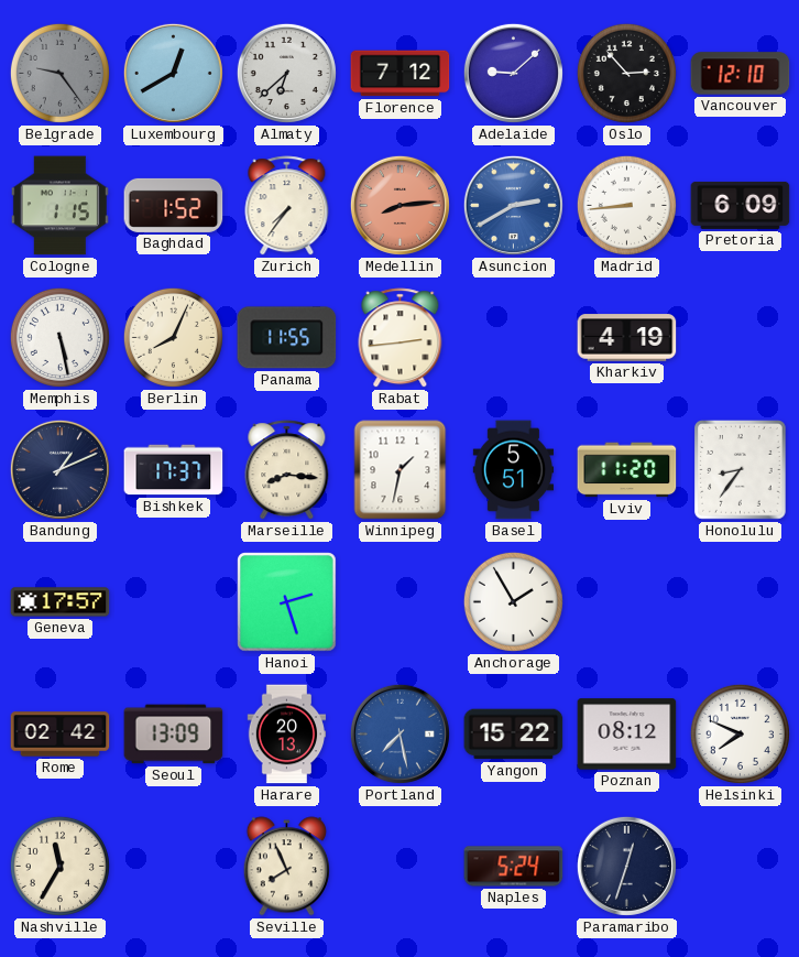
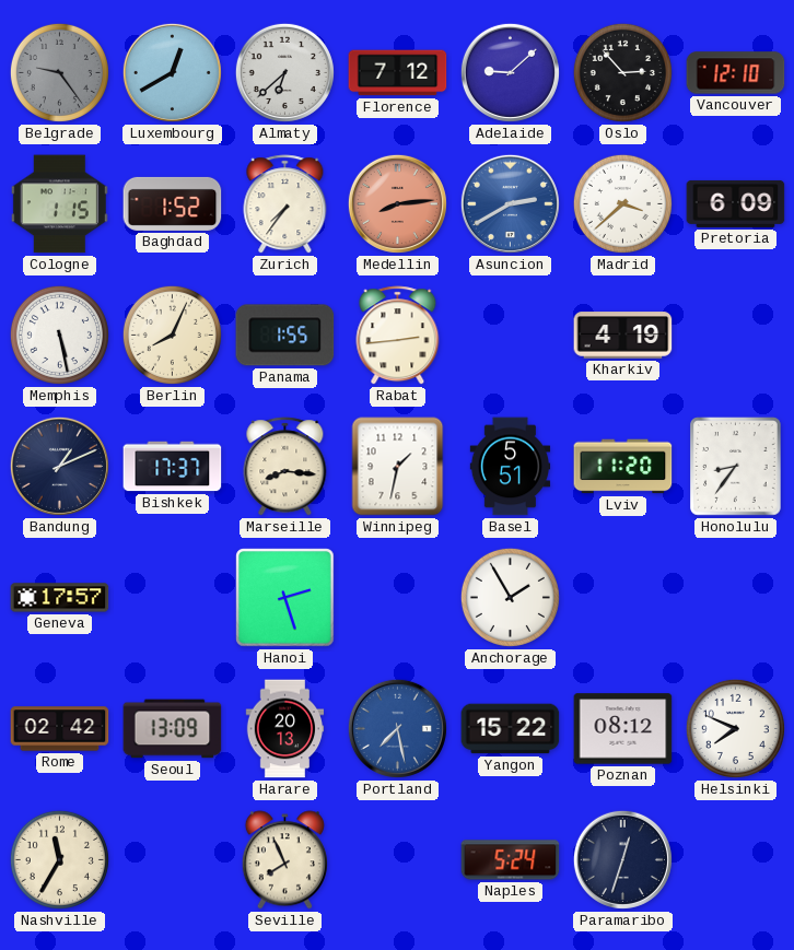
Madrid: 8:44 -> 3:38 (622, 203)
Panama: 11:55 -> 1:55 (285, 336)
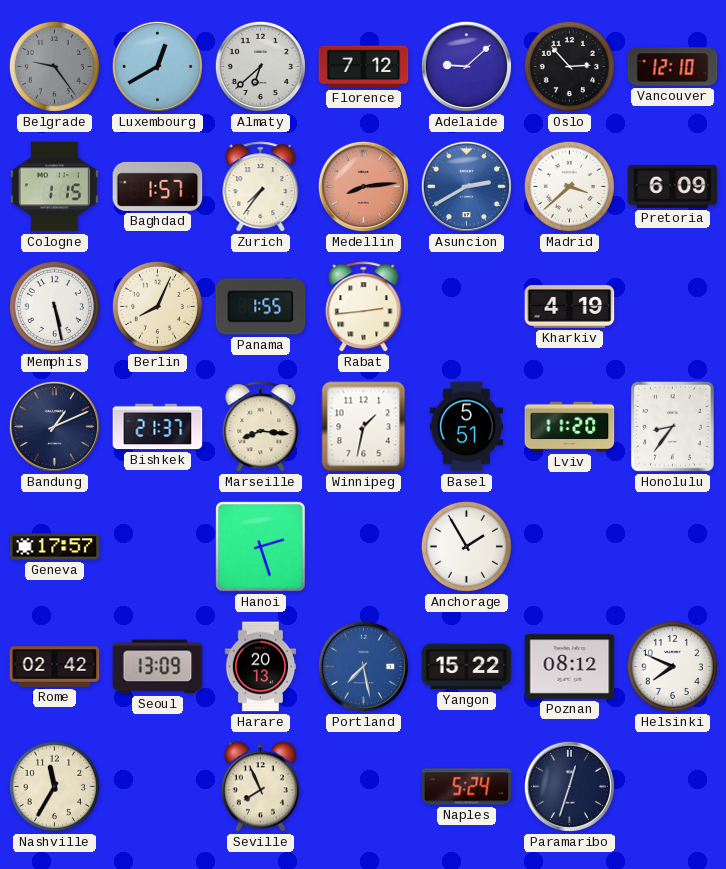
Baghdad: 1:52 -> 1:57 (158, 186)
Bishkek: 17:37 -> 21:37 (158, 427)
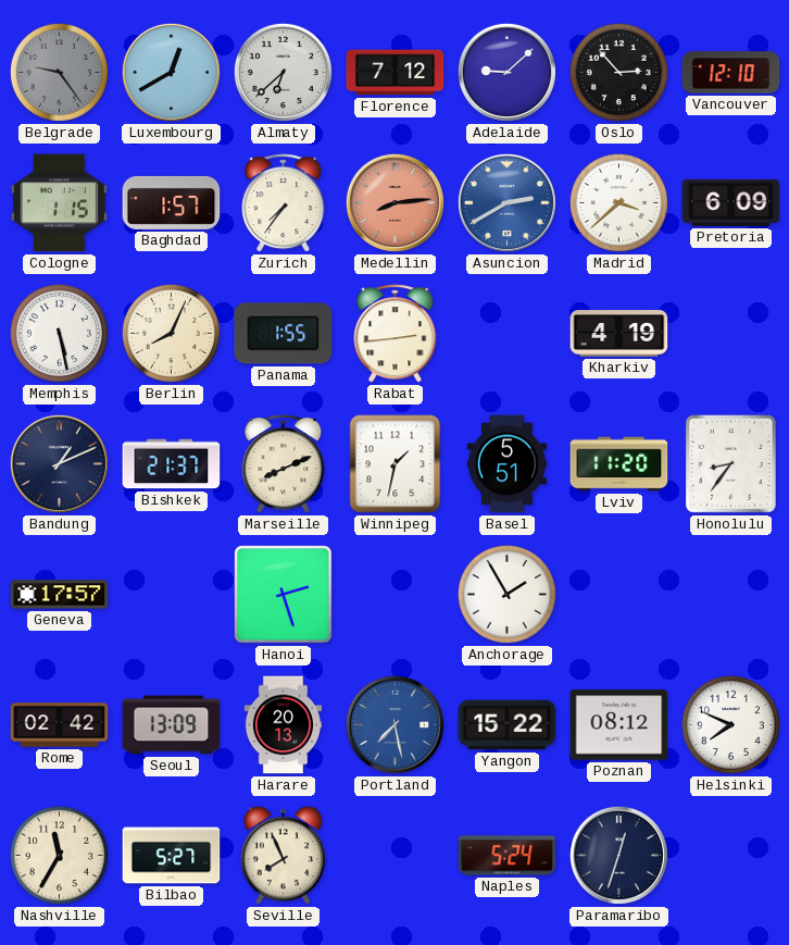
Marseille: 8:16 -> 8:11 (284, 464)
Bilbao: none -> 5:27 (172, 856)
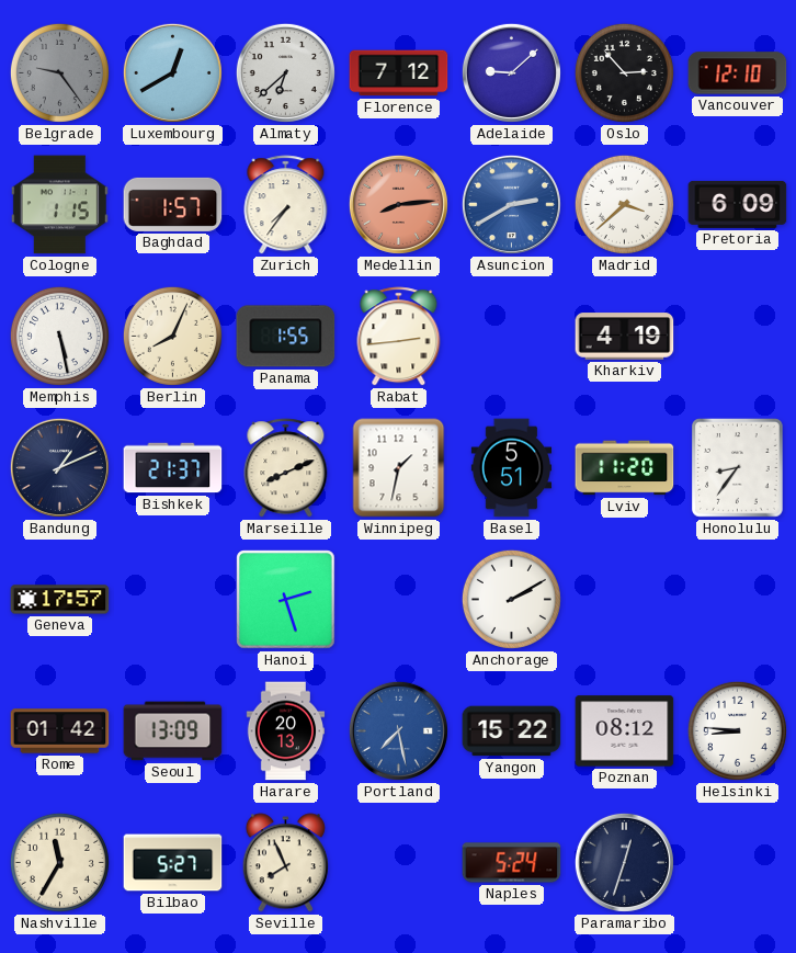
Anchorage: 1:55 -> 2:10 (511, 599)
Rome: 02:42 -> 01:42 (60, 731)
Helsinki: 7:49 -> 8:46 (737, 730)
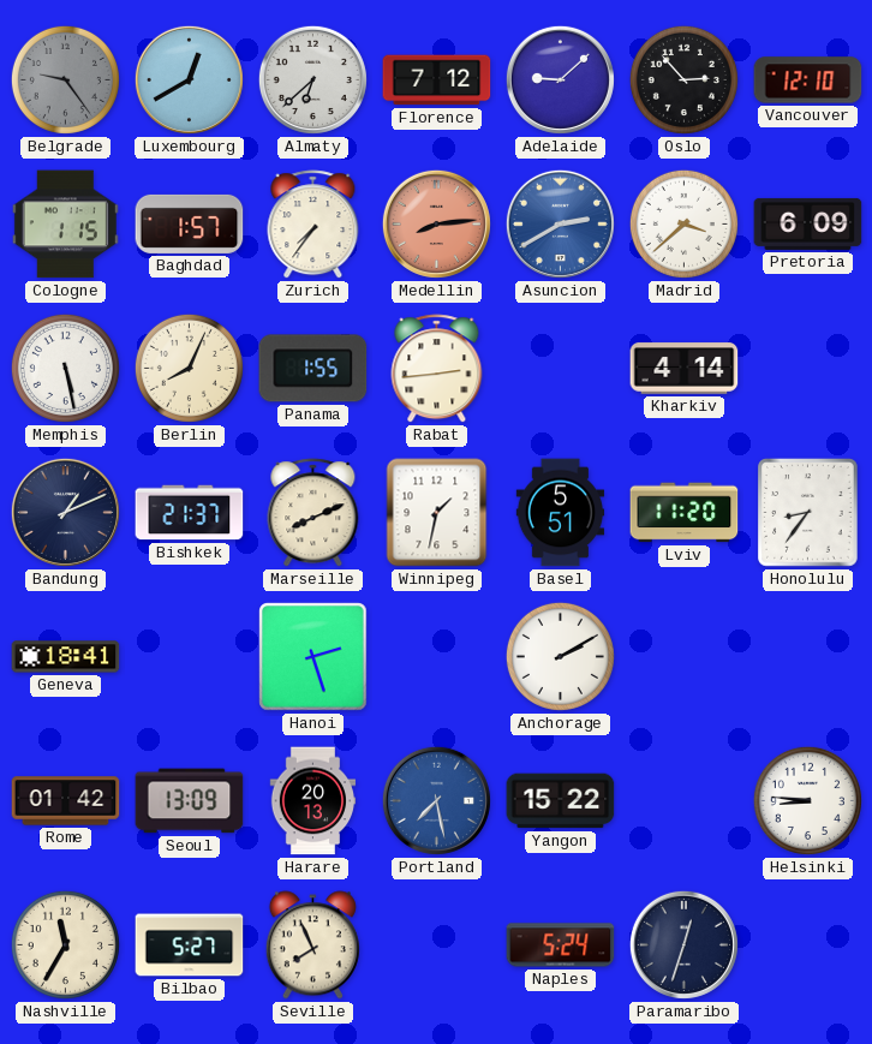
Kharkiv: 4:19 -> 4:14 (685, 369)
Geneva: 17:57 -> 18:41 (66, 657)
Poznan: 08:12 -> none (625, 731)
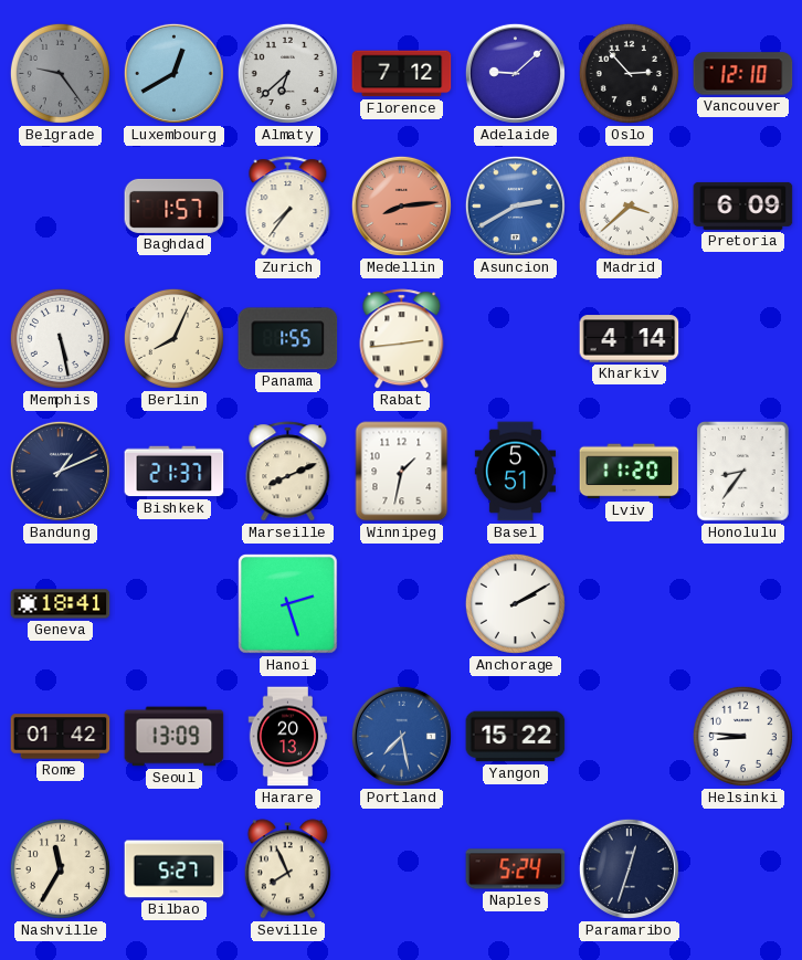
Cologne: 1:15 -> none (65, 225)
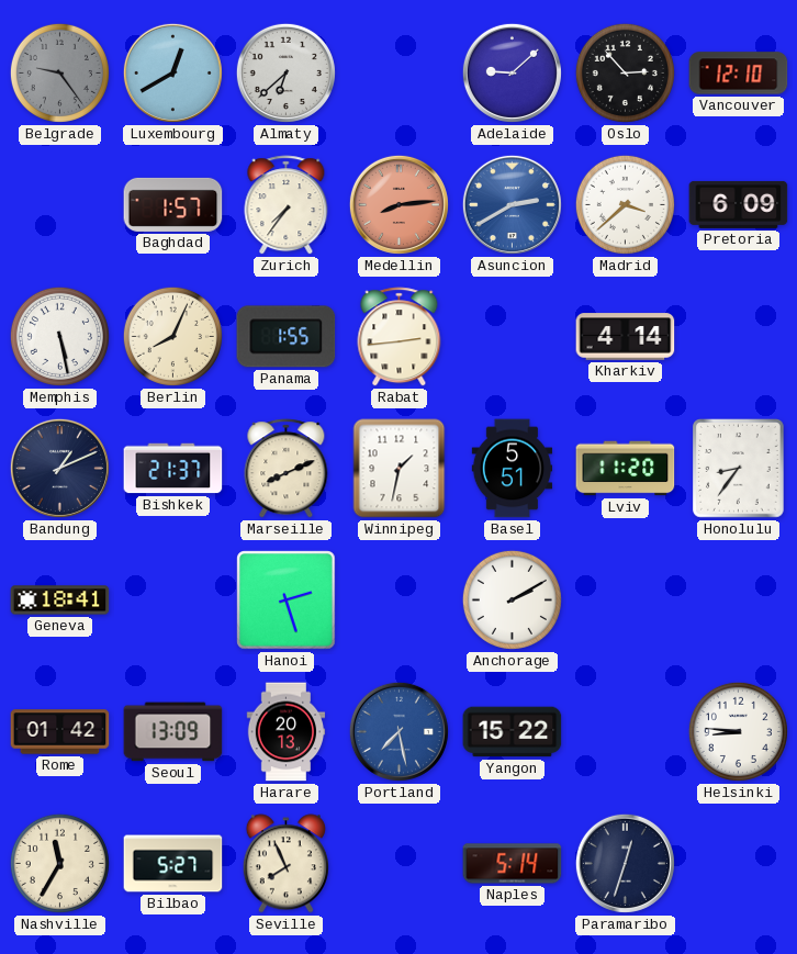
Florence: 7:12 -> none (402, 74)
Naples: 5:24 -> 5:14 (513, 864)
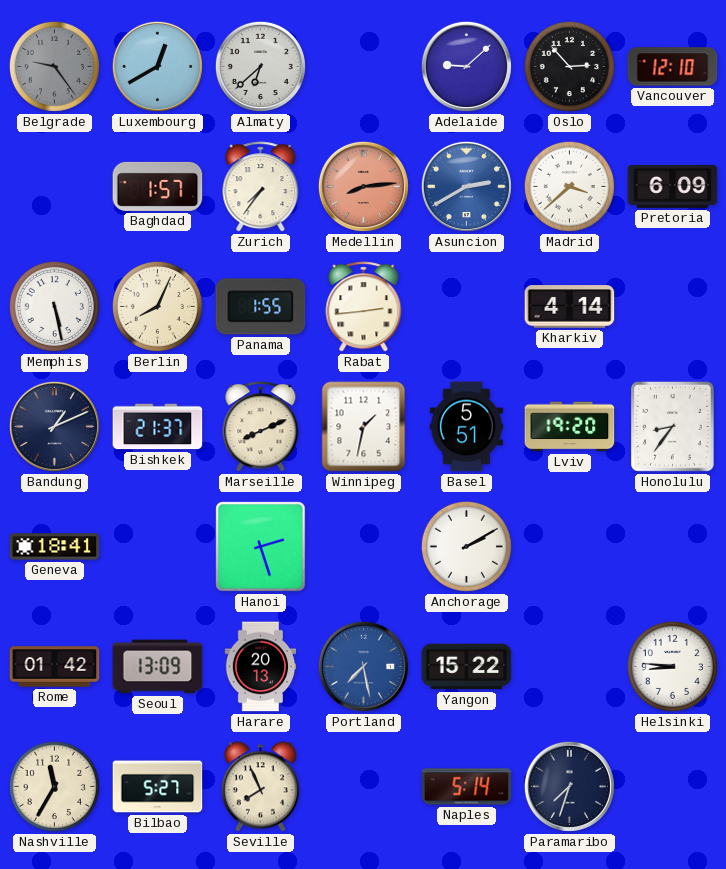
Lviv: 11:20 -> 19:20 (570, 427)
Paramaribo: 12:33 -> 7:33 (569, 786)
